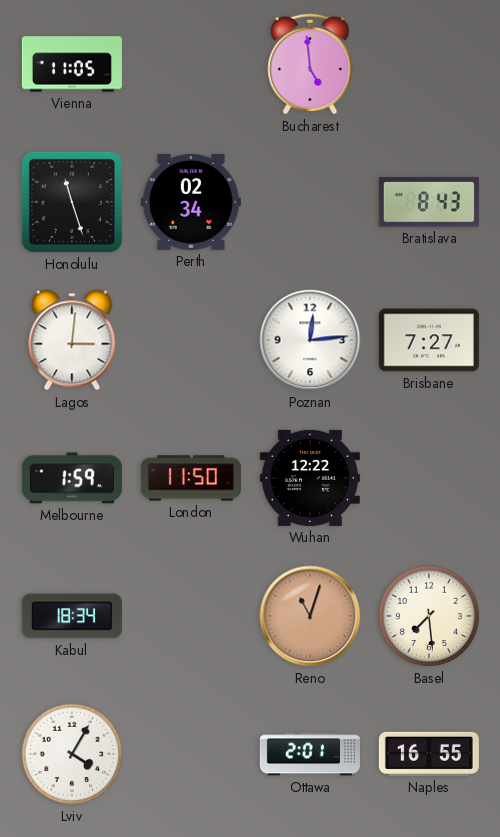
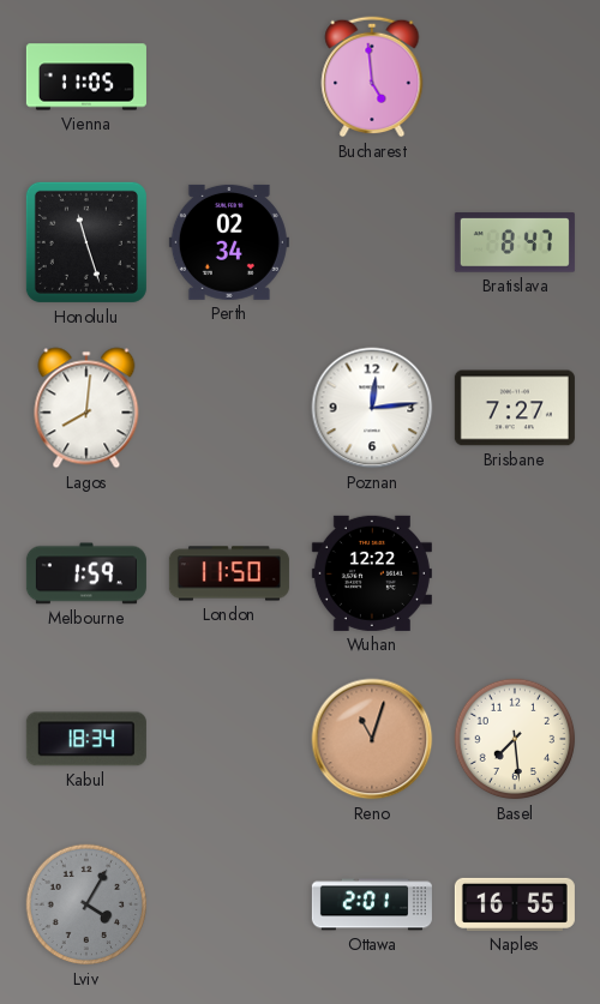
Bratislava: 8:43 -> 8:47 (515, 242)
Lagos: 3:01 -> 8:01 (86, 408)
Lviv dial: white -> grey (86, 904)
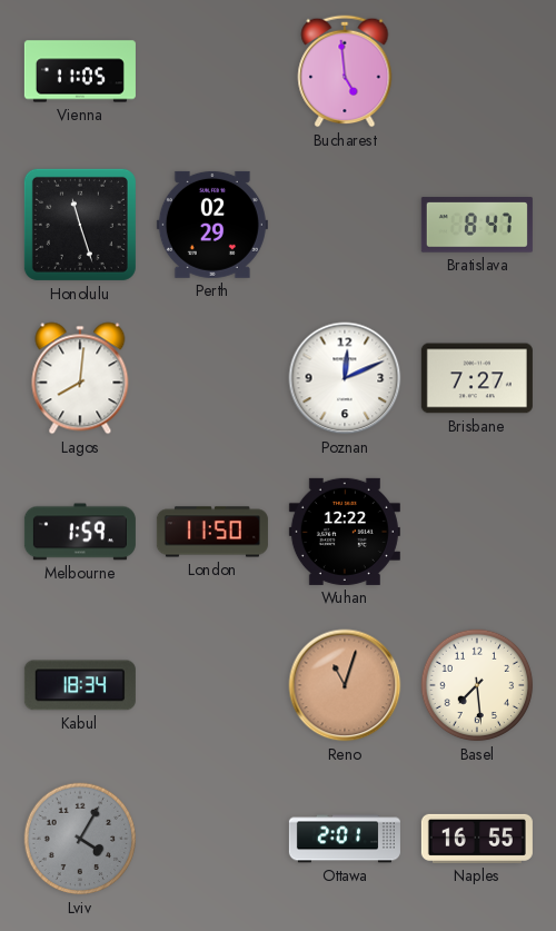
Perth: 02:34 -> 02:29 (212, 225)
Poznan: 12:14 -> 12:11 (345, 378)
